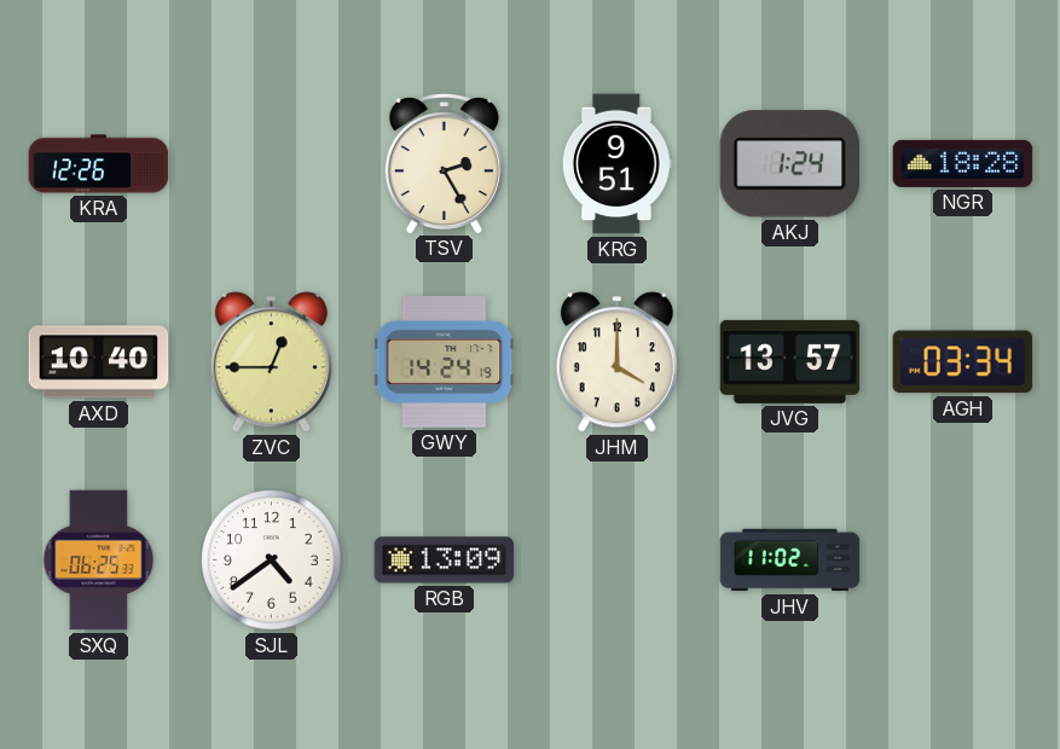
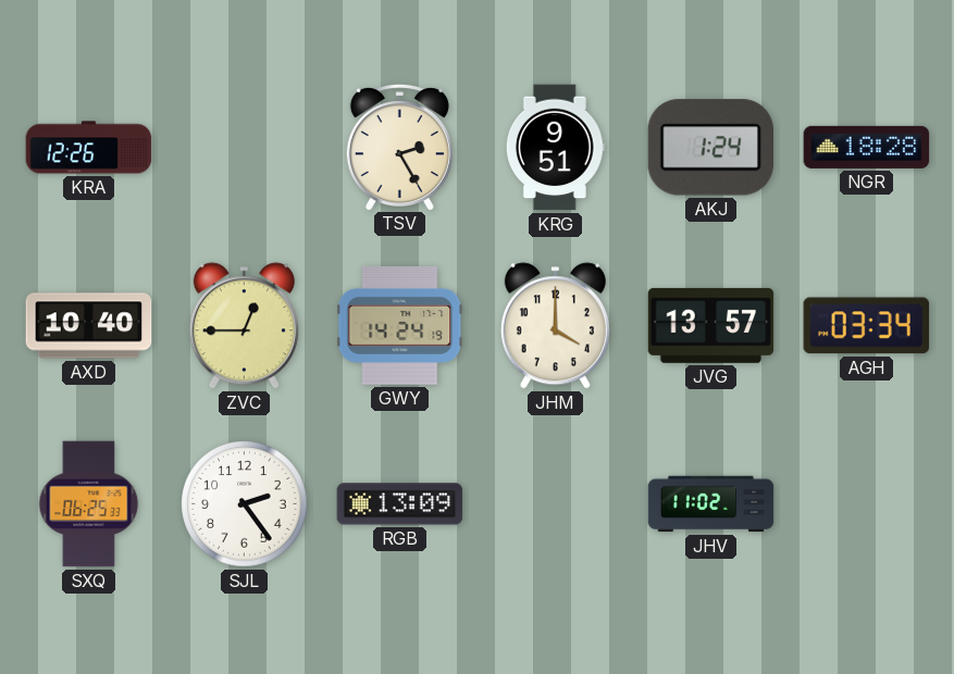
SJL: 4:39 -> 2:24 (245, 504)
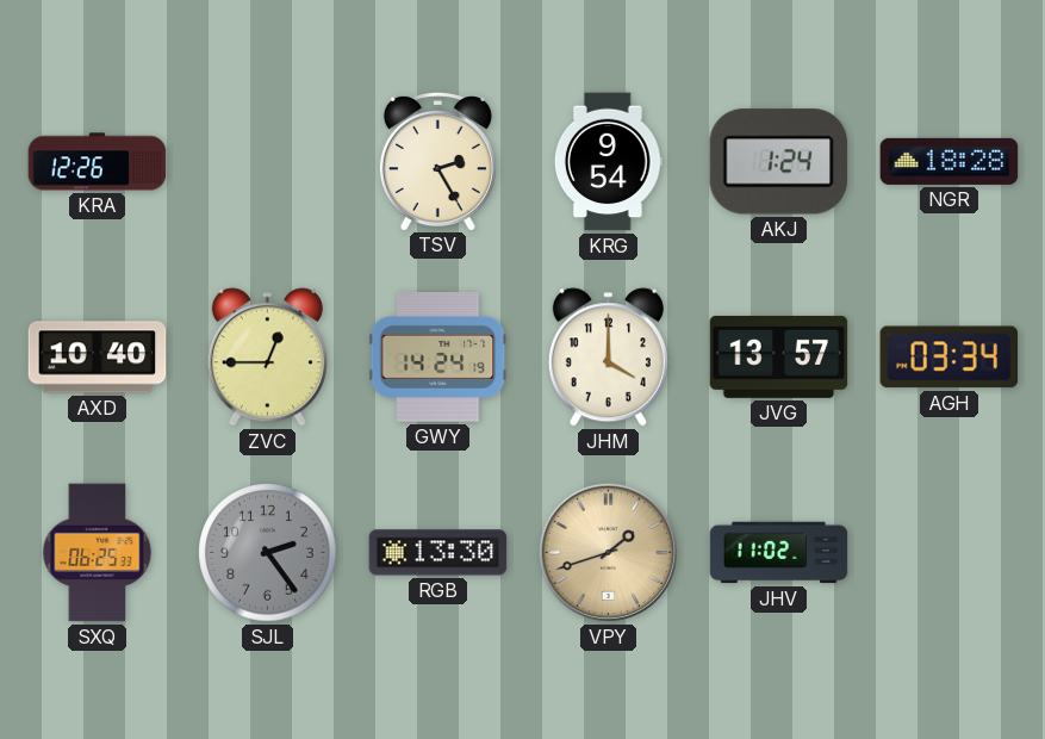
KRG: 9:51 -> 9:54 (608, 162)
SJL dial: white -> grey (268, 553)
RGB: 13:09 -> 13:30 (438, 553)
VPY: none -> 1:42 (608, 552)
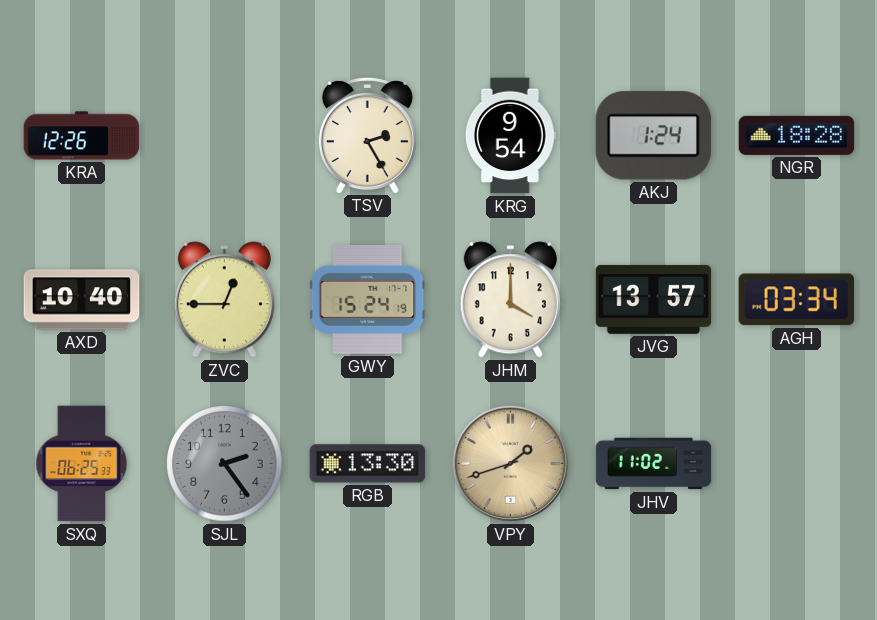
GWY: 14:24 -> 15:24 (368, 299)
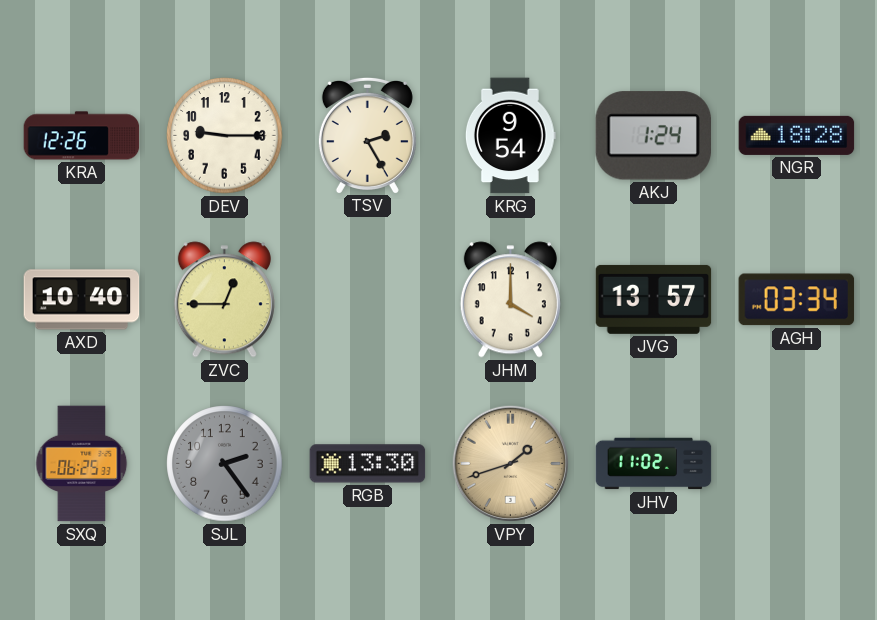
DEV: none -> 9:15 (225, 136)
GWY: 15:24 -> none (368, 299)
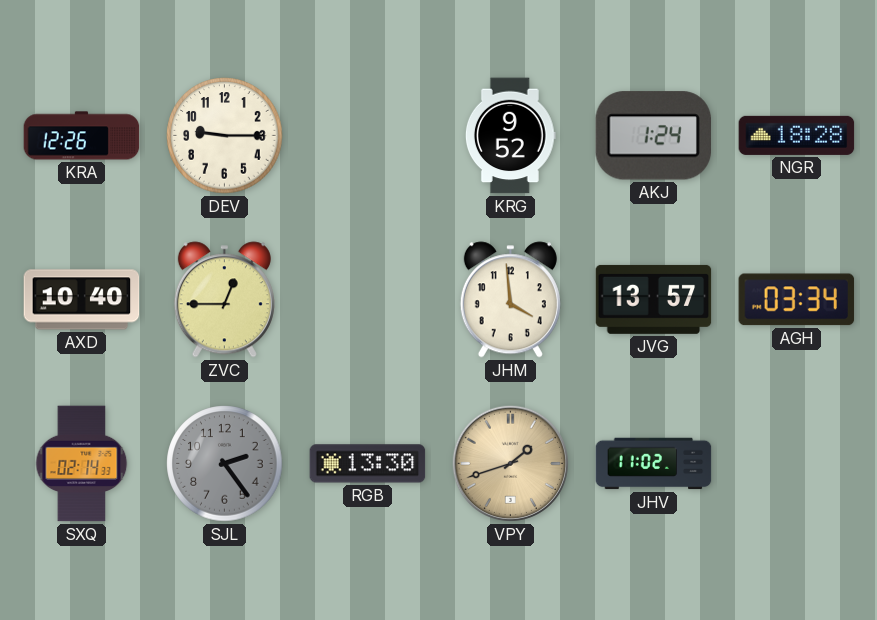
TSV: 2:25 -> none (367, 135)
KRG: 9:54 -> 9:52 (510, 136)
JHM: 4:00 -> 3:59 (510, 300)
SXQ: 06:25 -> 02:14 (82, 464)
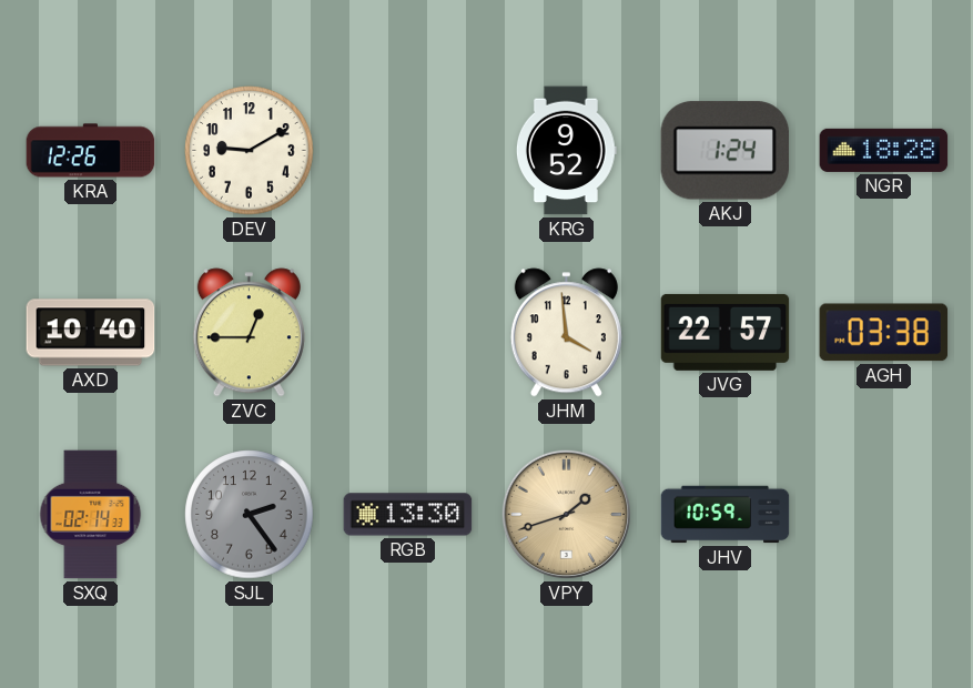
DEV: 9:15 -> 9:10 (250, 151)
JVG: 13:57 -> 22:57 (726, 332)
AGH: 03:34 -> 03:38 (884, 333)
JHV: 11:02 -> 10:59 (726, 515)
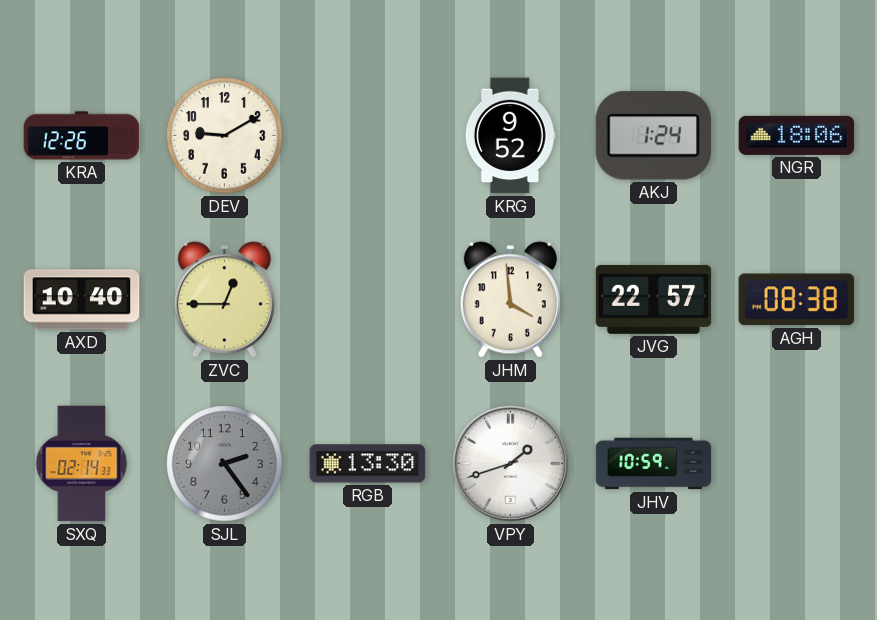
NGR: 18:28 -> 18:06 (797, 135)
AGH: 03:38 -> 08:38 (797, 300)
VPY dial: champagne -> white (510, 463)
